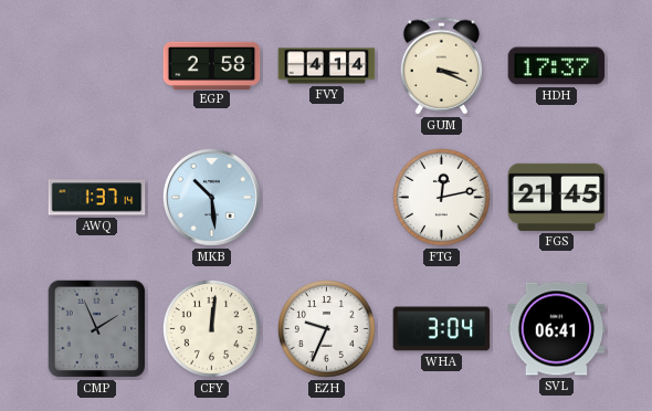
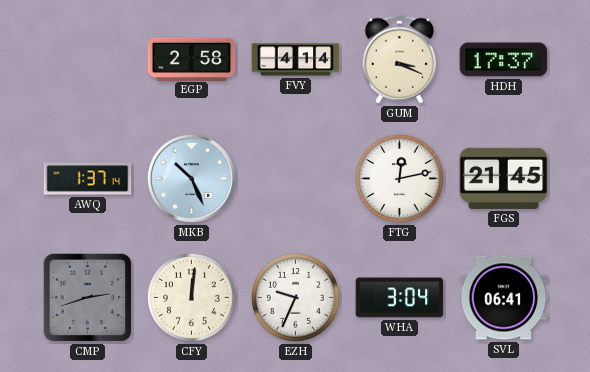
MKB: 10:29 -> 10:26 (191, 178)
CMP: 1:56 -> 2:42 (88, 298)
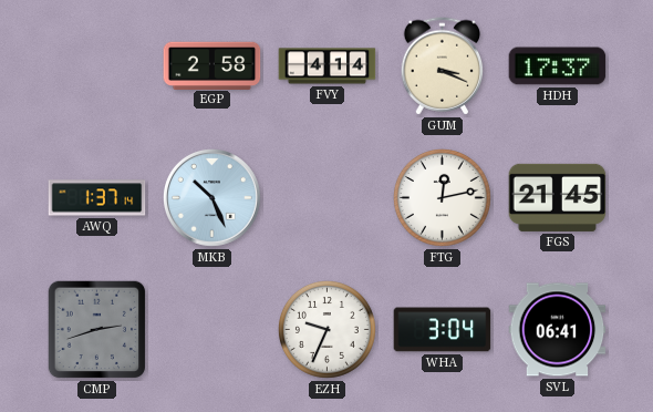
CFY: 12:01 -> none (191, 297)
